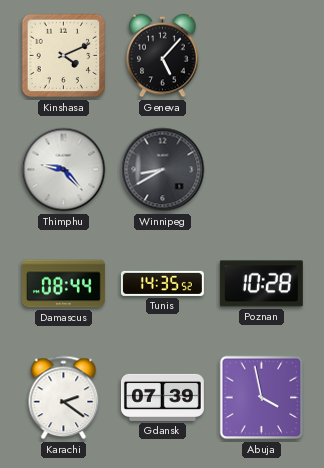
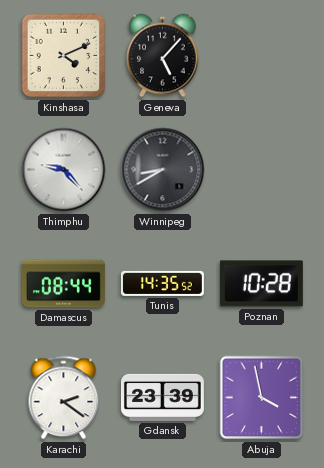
Gdansk: 07:39 -> 23:39 (162, 397)
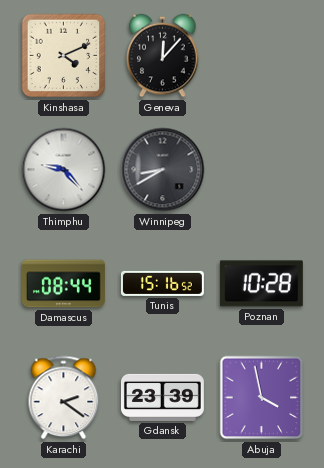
Geneva: 5:07 -> 12:07 (163, 56)
Tunis: 14:35 -> 15:16 (162, 283)
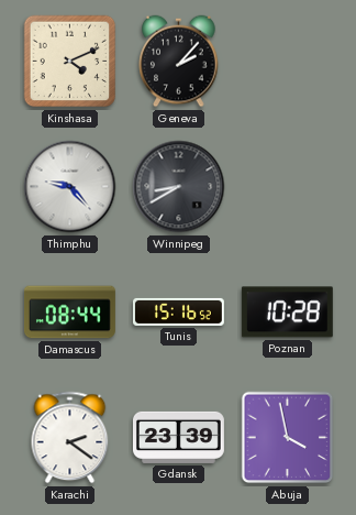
Geneva: 12:07 -> 2:07 (179, 62)
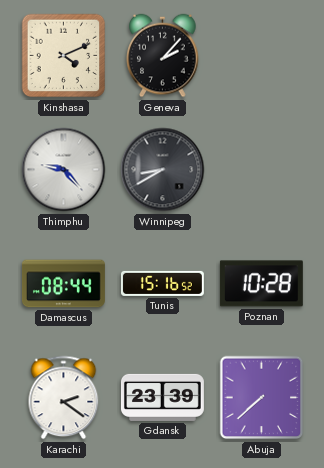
Abuja: 3:58 -> 7:38 (262, 398)
